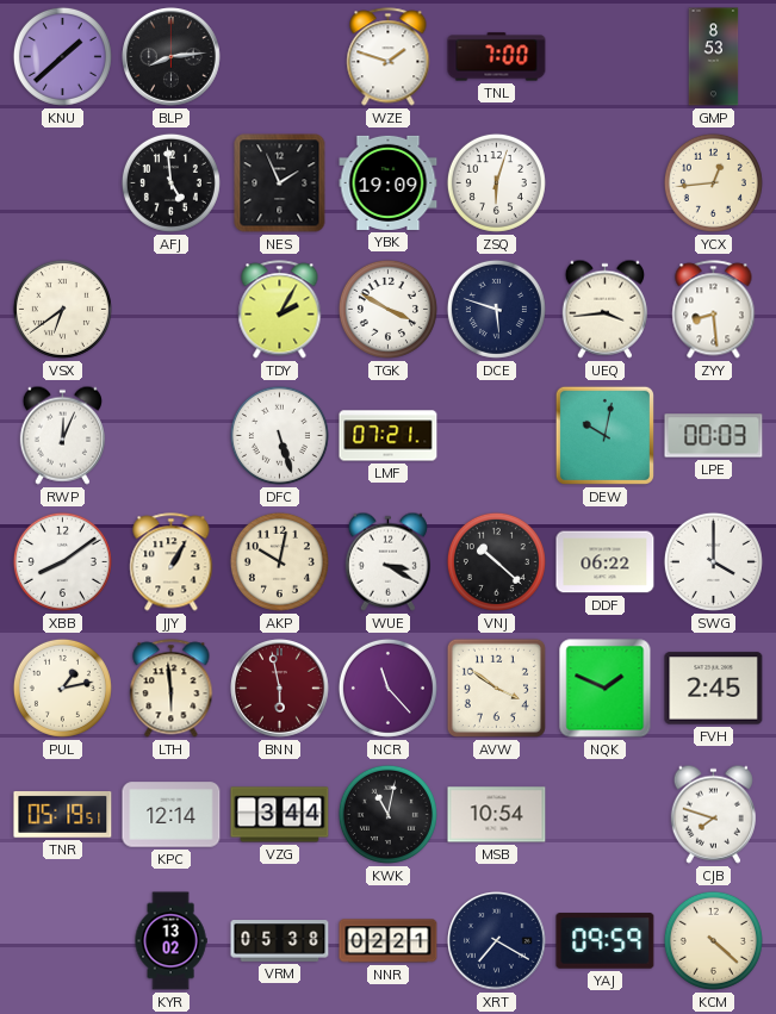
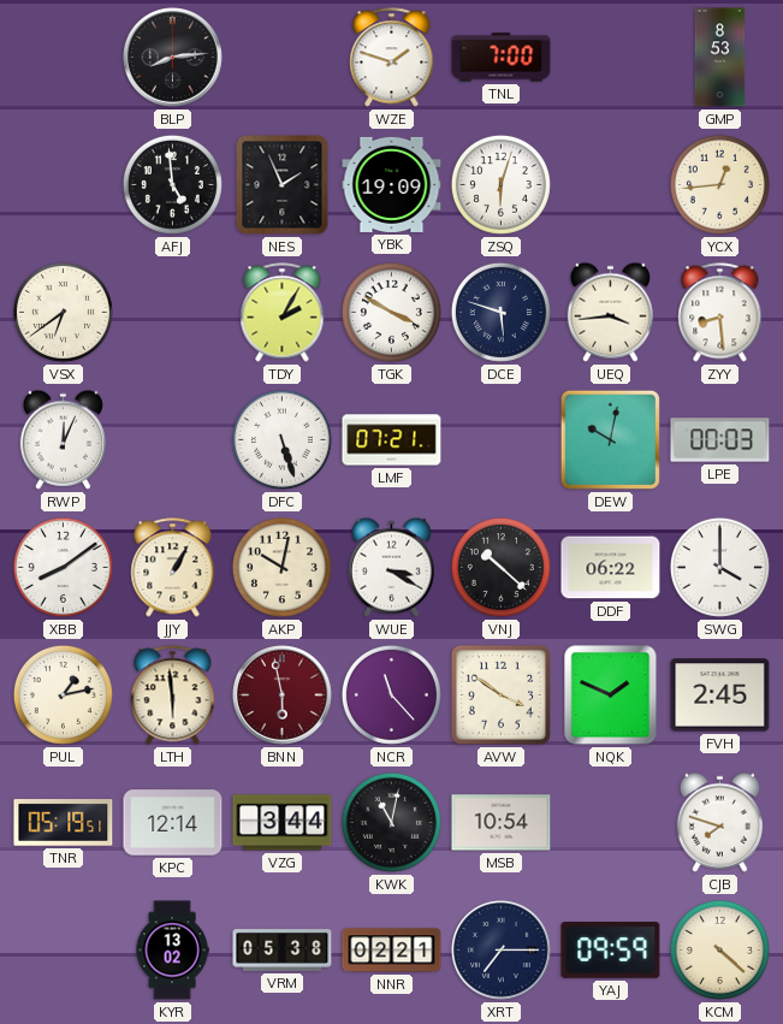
KNU: 1:38 -> none (62, 56)
XRT: 7:20 -> 7:15 (502, 951)
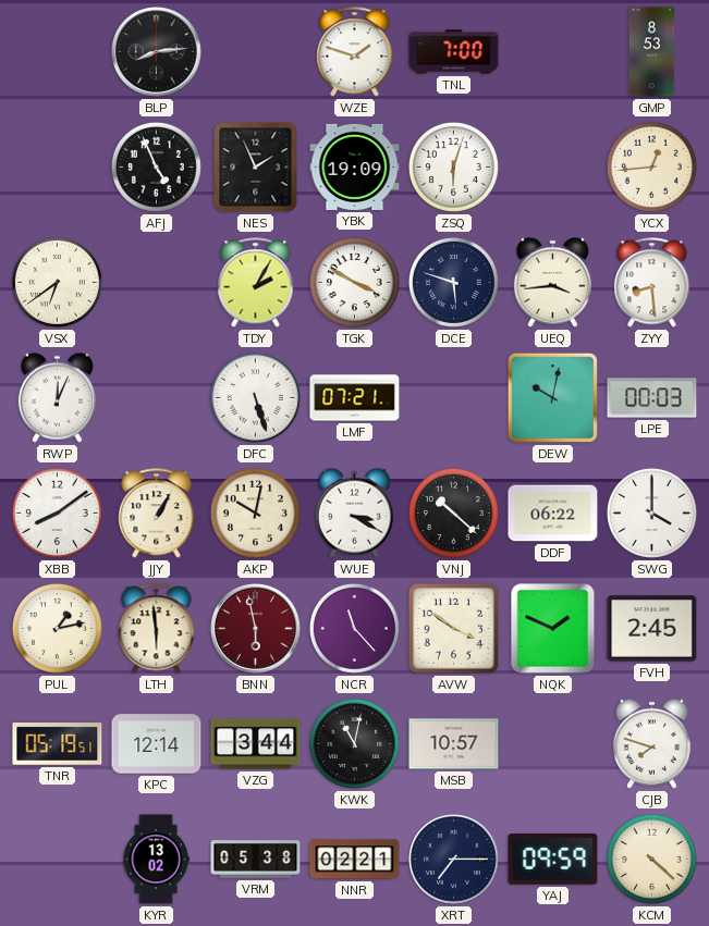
AFJ: 4:59 -> 4:56 (156, 166)
MSB: 10:54 -> 10:57 (454, 744)
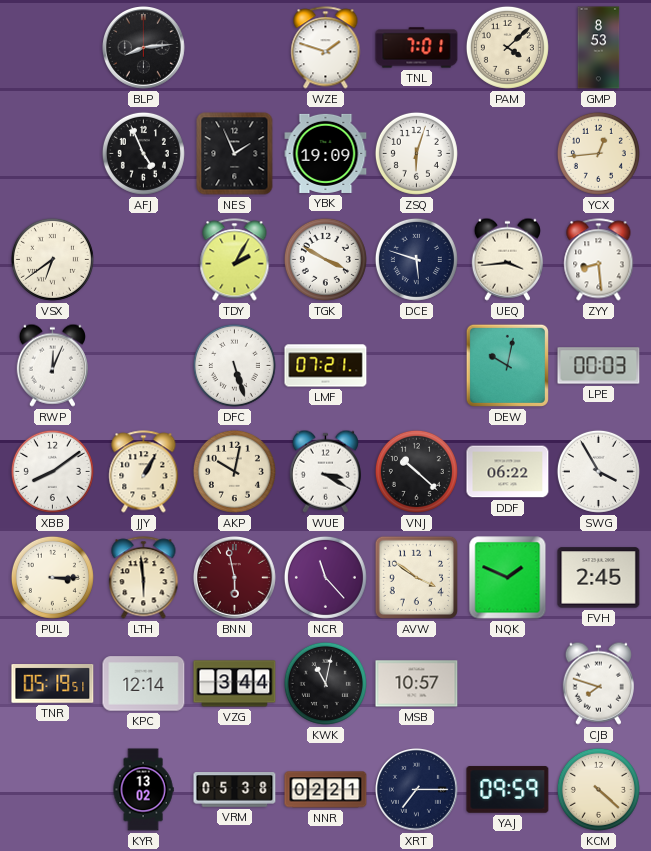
TNL: 7:00 -> 7:01 (417, 48)
PAM: none -> 4:08 (507, 47)
SWG: 4:00 -> 3:55 (598, 471)
PUL: 1:13 -> 3:15 (52, 577)
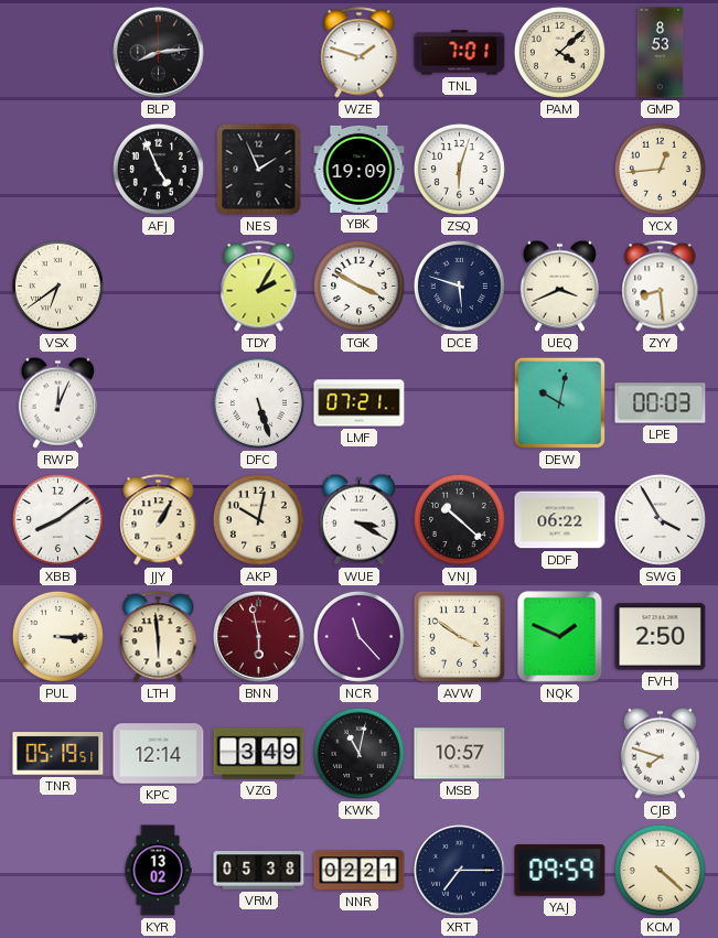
UEQ: 3:44 -> 3:41 (559, 285)
FVH: 2:45 -> 2:50 (661, 637)
VZG: 3:44 -> 3:49 (259, 754)
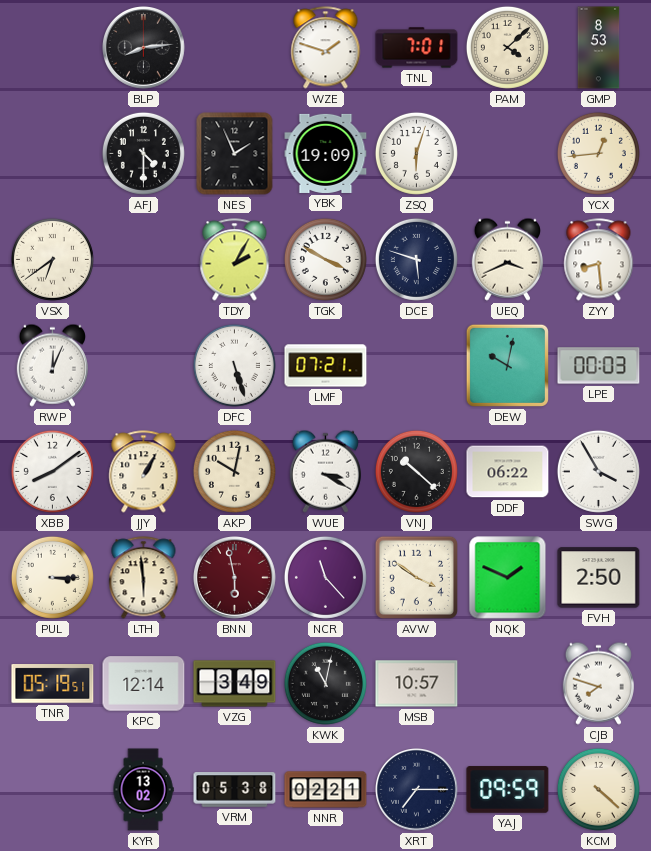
AFJ: 4:56 -> 4:30 (143, 153)
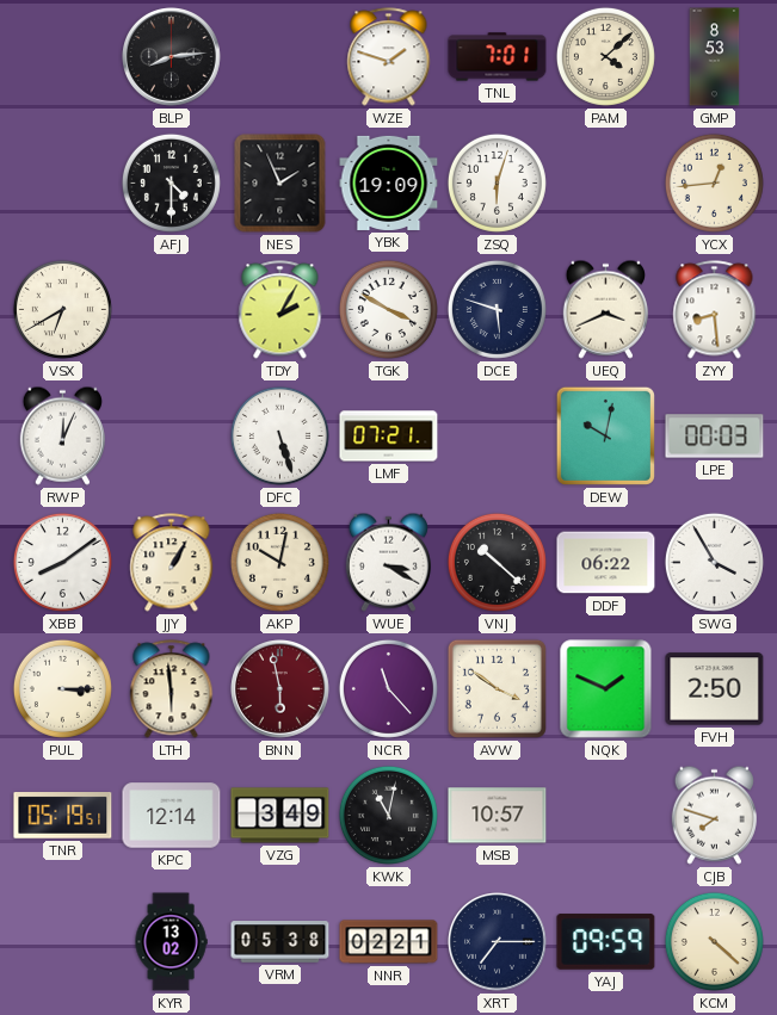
VSX: 6:39 -> 6:40 (62, 309)
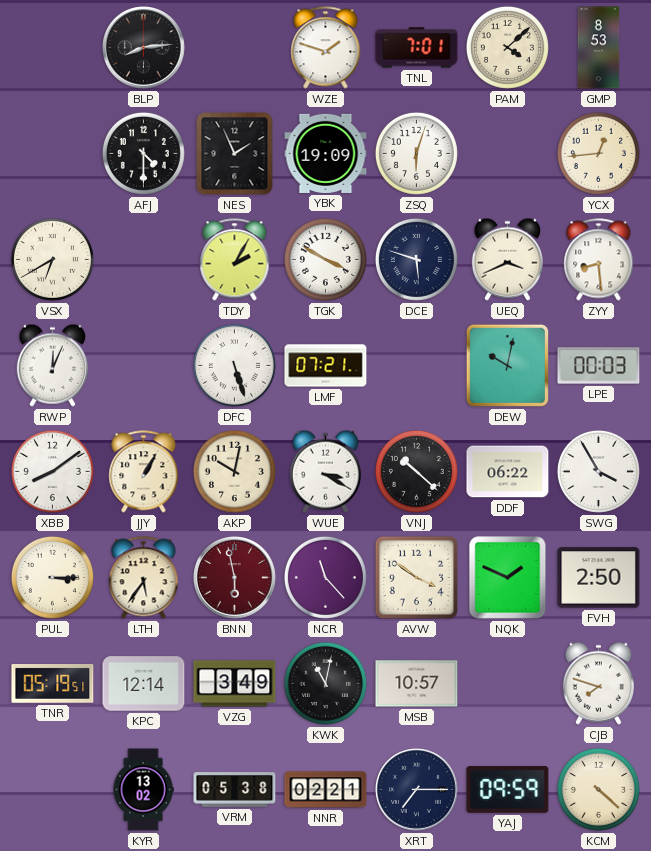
LTH: 5:59 -> 5:36 (144, 578)
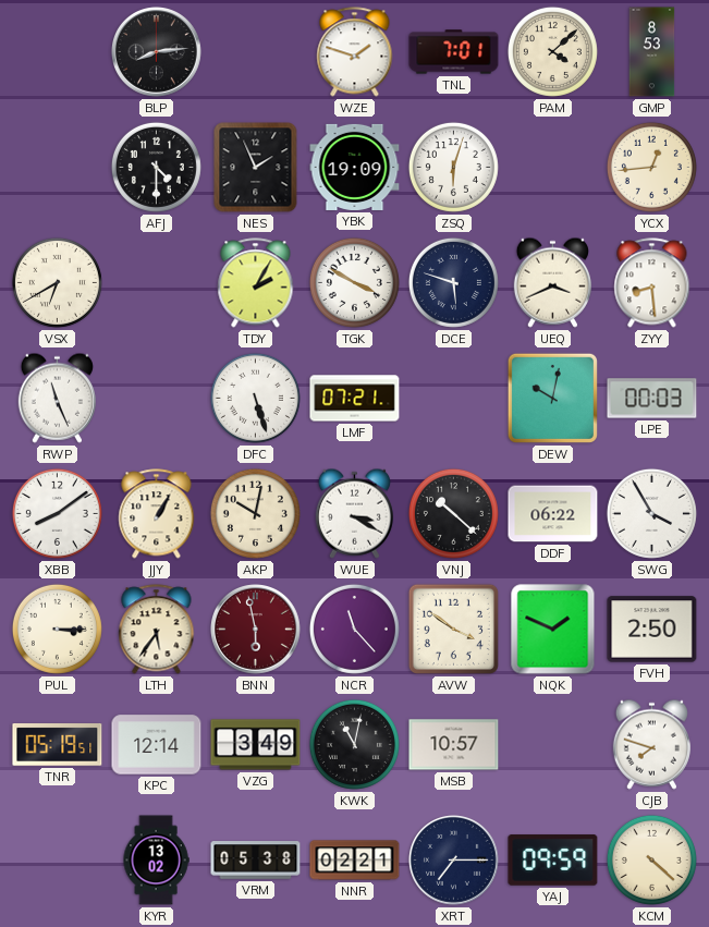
RWP: 12:04 -> 11:26 (57, 398)
